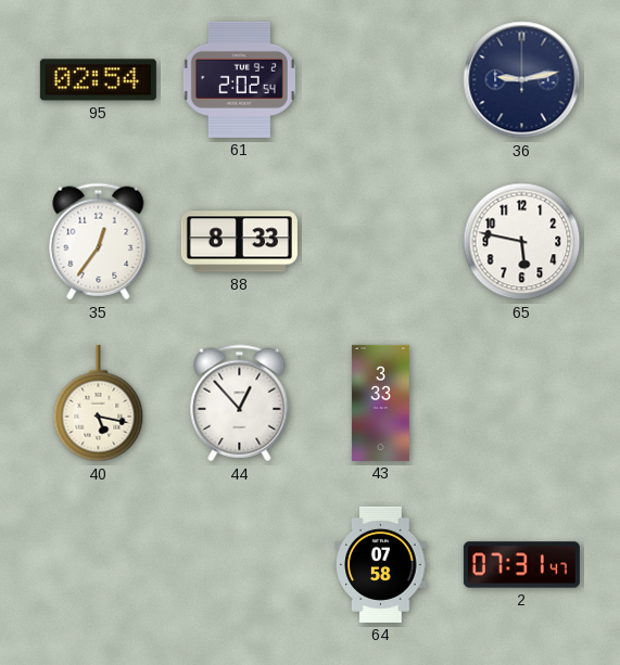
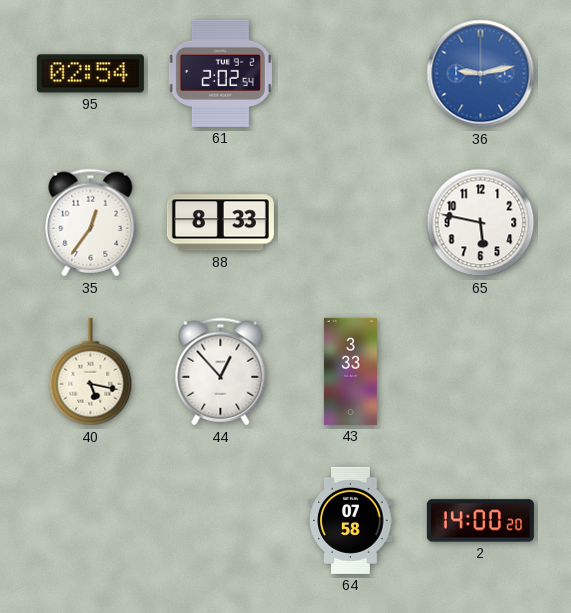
36 dial: navy -> blue (481, 74)
2: 07:31 -> 14:00 (480, 521)
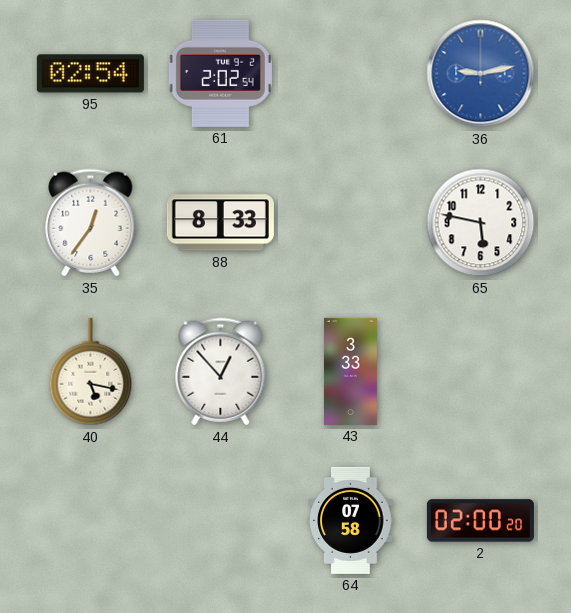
2: 14:00 -> 02:00 (480, 521)
